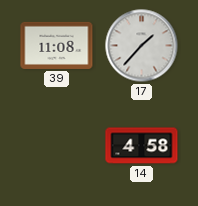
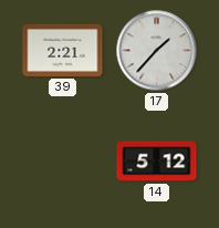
39: 11:08 -> 2:21 (63, 50)
14: 4:58 -> 5:12 (157, 162)
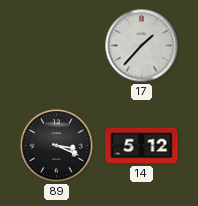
39: 2:21 -> none (63, 50)
89: none -> 3:19 (57, 146)
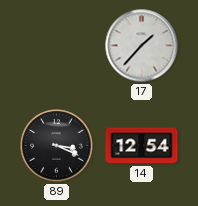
14: 5:12 -> 12:54 (142, 146)
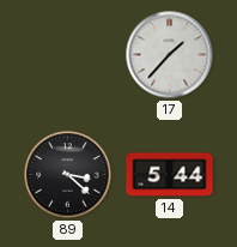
89: 3:19 -> 3:22 (68, 175)
14: 12:54 -> 5:44 (170, 175)
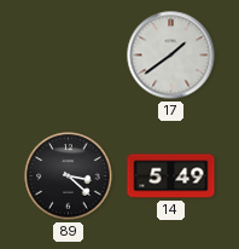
17: 1:37 -> 1:39 (171, 56)
14: 5:44 -> 5:49 (171, 176)
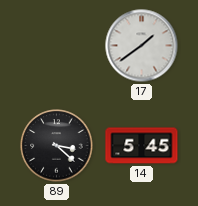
14: 5:49 -> 5:45 (142, 146)
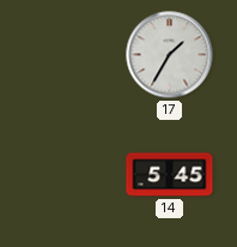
17: 1:39 -> 1:35 (170, 55)
89: 3:22 -> none (57, 146)
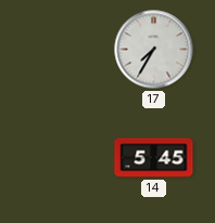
17: 1:35 -> 7:35 (154, 50)
